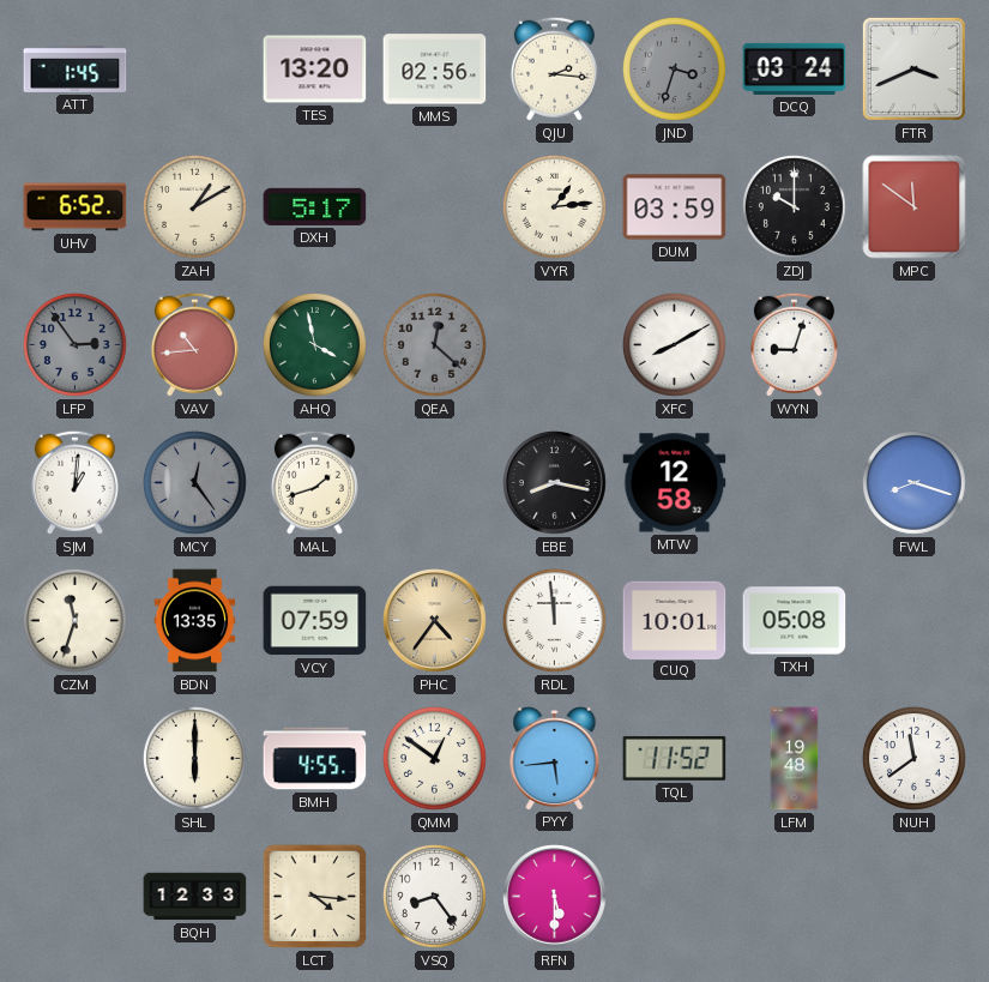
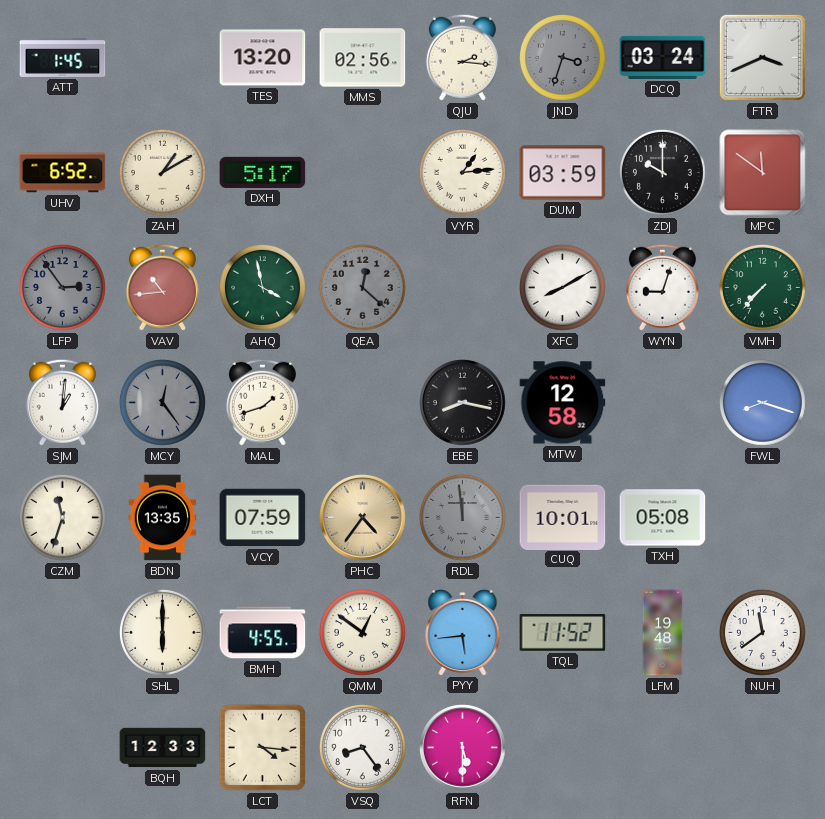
VMH: none -> 7:37 (762, 287)
RDL dial: white -> grey (462, 517)
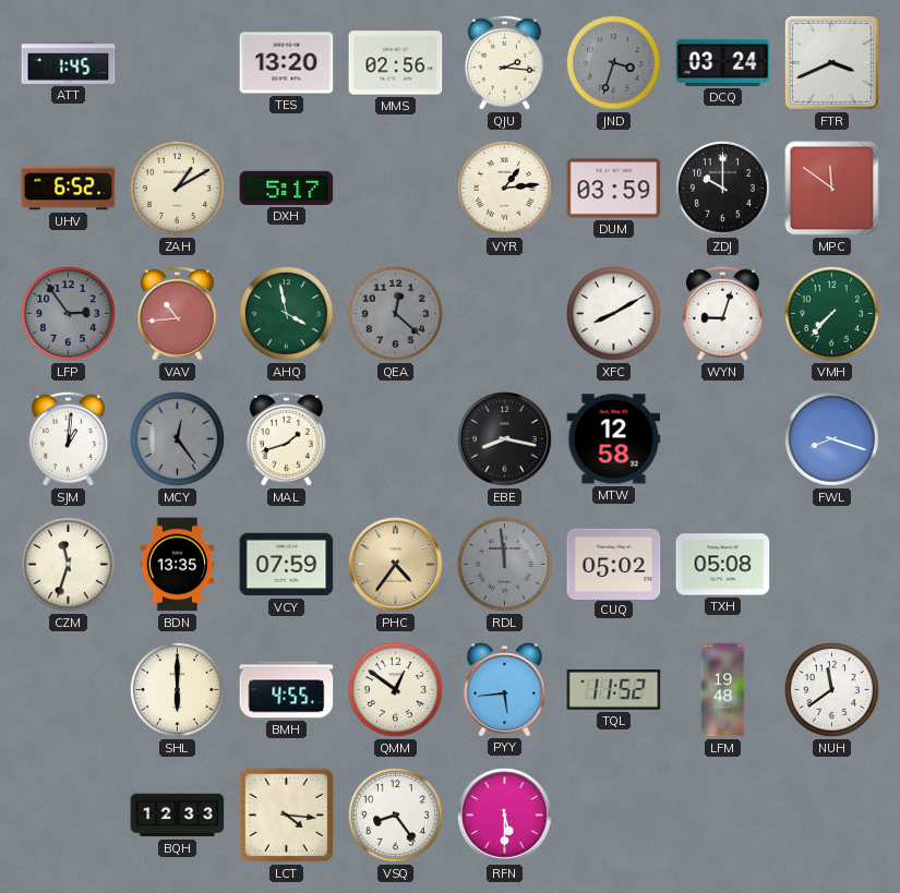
CUQ: 10:01 -> 05:02 (614, 564)
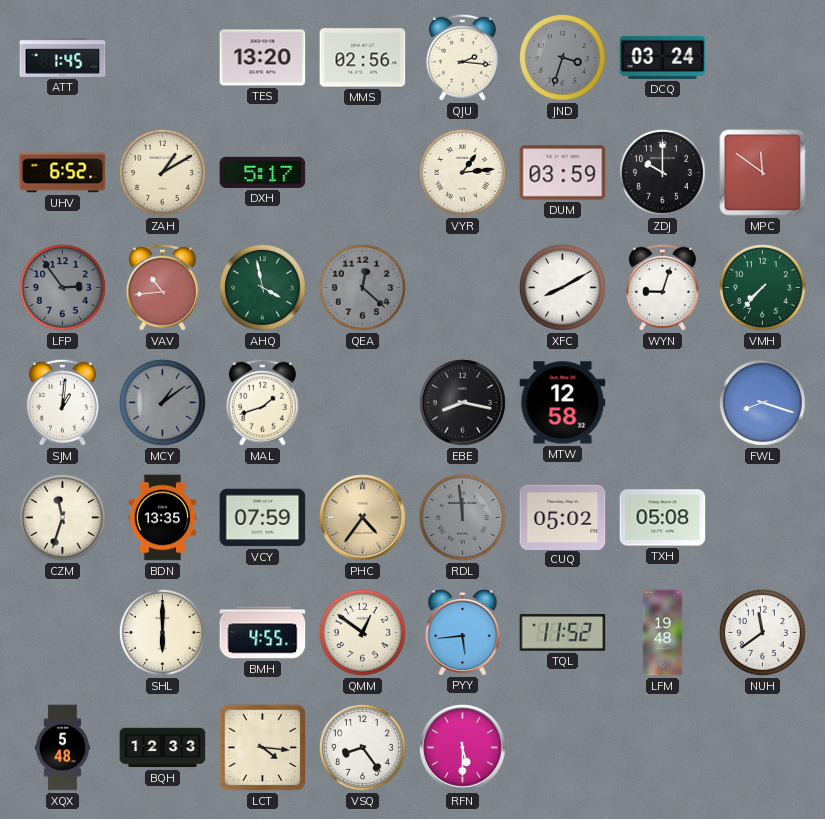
FTR: 3:41 -> none (831, 62)
MCY: 12:24 -> 1:09 (162, 402)
XQX: none -> 5:48 (62, 748)
